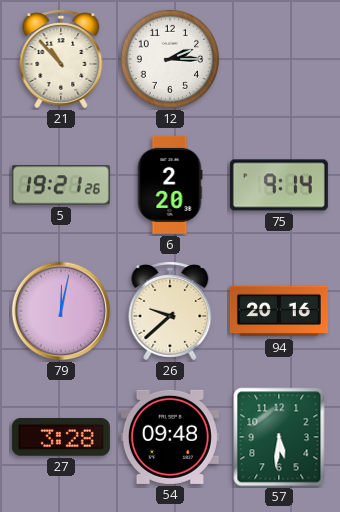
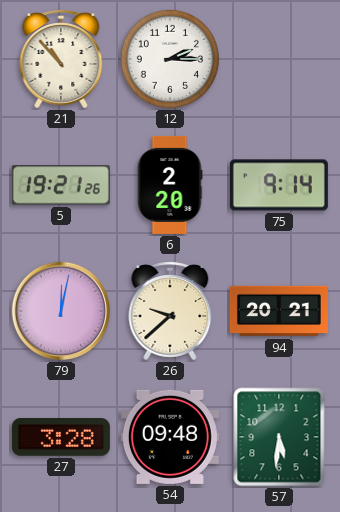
94: 20:16 -> 20:21 (279, 311)
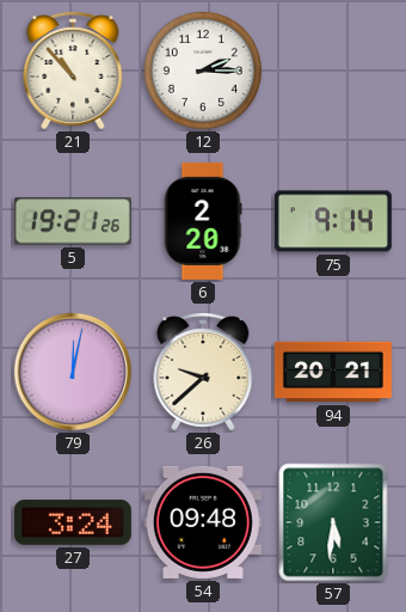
27: 3:28 -> 3:24 (73, 522)
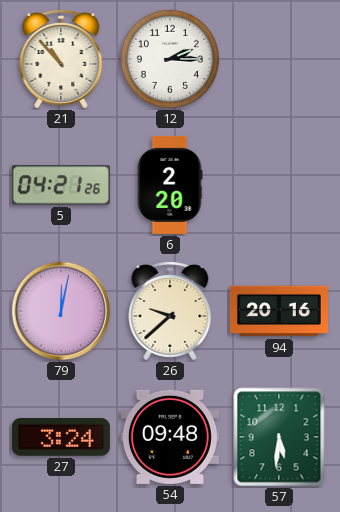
5: 19:21 -> 04:21 (61, 185)
75: 9:14 -> none (333, 221)
94: 20:21 -> 20:16 (279, 311)
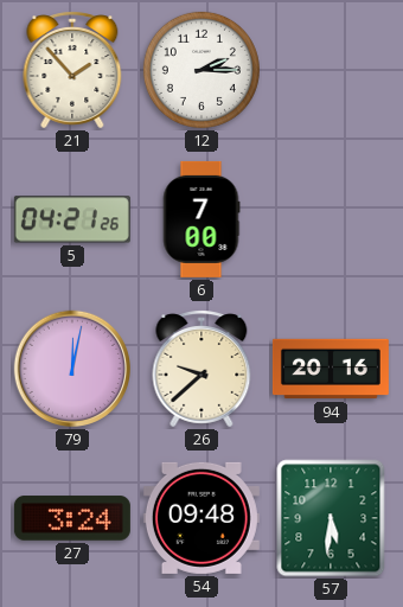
21: 10:53 -> 1:53 (72, 70)
6: 2:20 -> 7:00 (201, 219)
